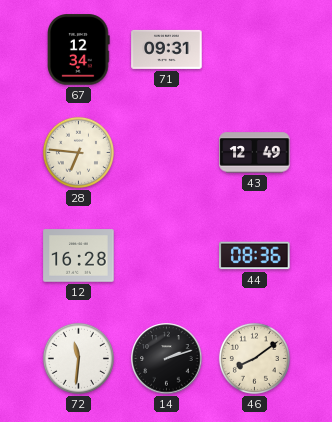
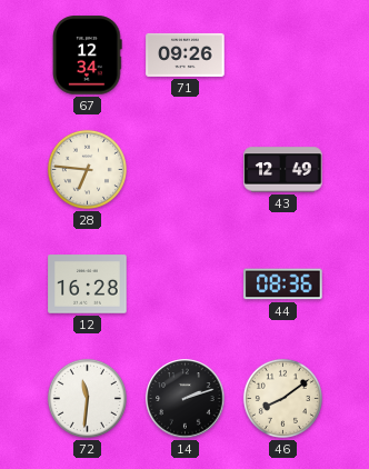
71: 09:31 -> 09:26 (186, 54)
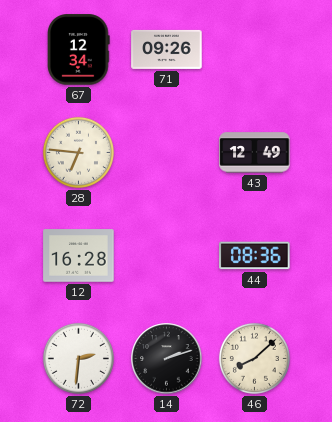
72: 11:31 -> 2:31 (78, 358)
46: 8:09 -> 8:08 (254, 358)
